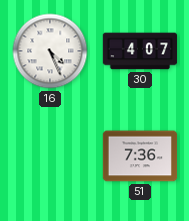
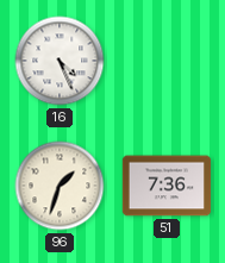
30: 4:07 -> none (140, 51)
96: none -> 1:33 (60, 186)
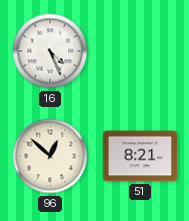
96: 1:33 -> 12:52 (50, 156)
51: 7:36 -> 8:21 (140, 156)
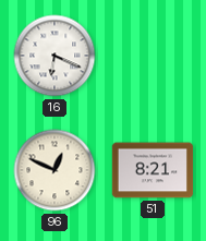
16: 4:26 -> 6:19 (54, 56)
96: 12:52 -> 12:49 (54, 170)
